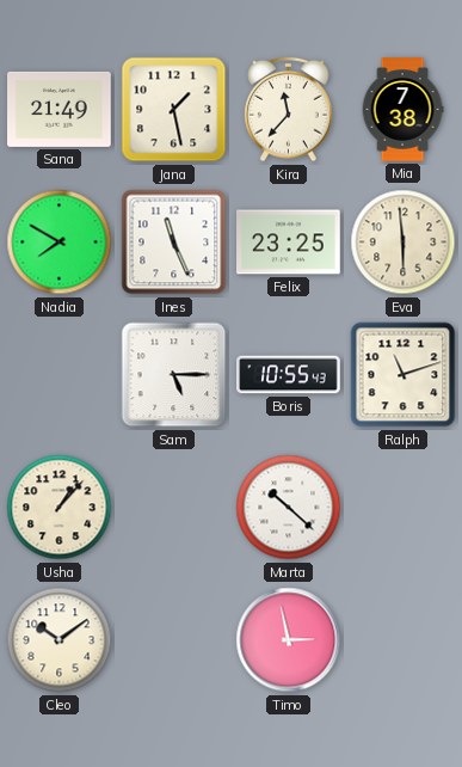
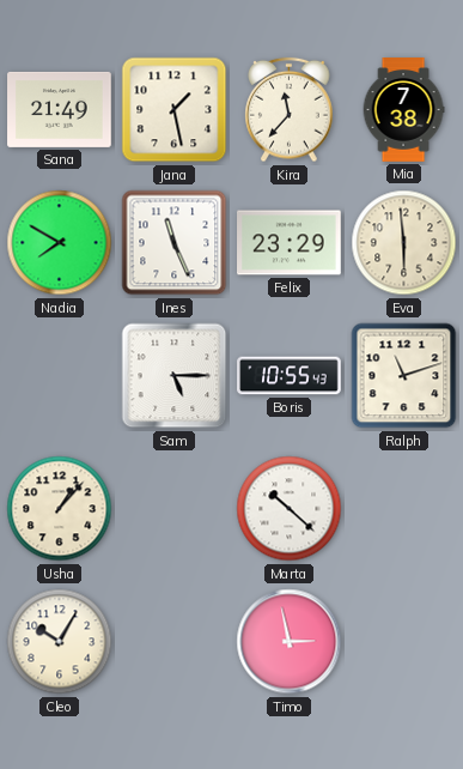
Felix: 23:25 -> 23:29 (290, 243)
Cleo: 10:09 -> 10:05 (60, 642)
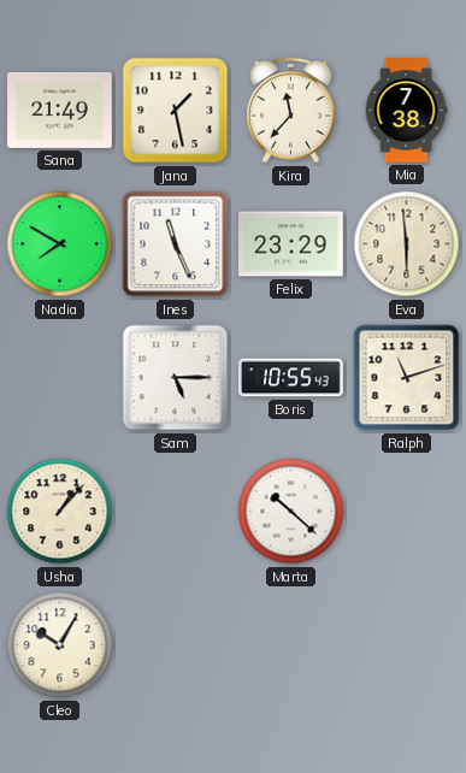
Timo: 2:58 -> none (290, 642)
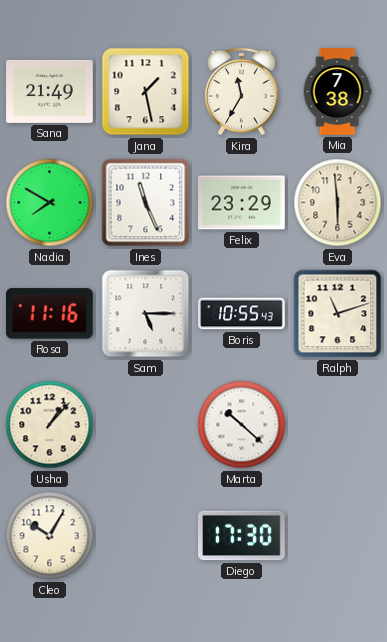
Kira: 11:37 -> 11:35 (242, 92)
Rosa: none -> 11:16 (50, 314)
Diego: none -> 17:30 (242, 536)
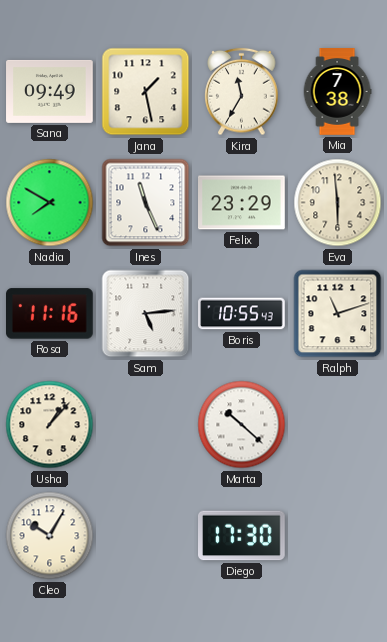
Sana: 21:49 -> 09:49 (50, 91)
Sam: 5:15 -> 5:14 (146, 314)
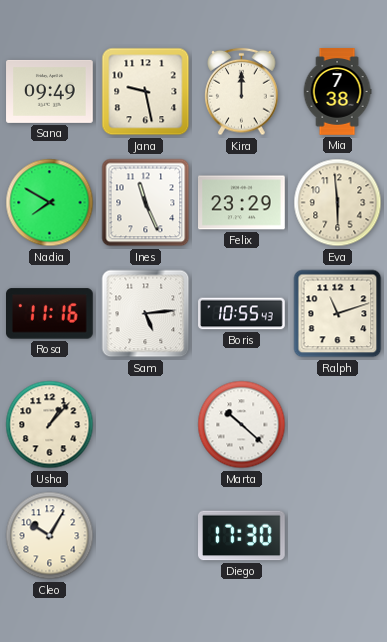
Jana: 1:28 -> 9:28 (146, 92)
Kira: 11:35 -> 12:00 (242, 92)
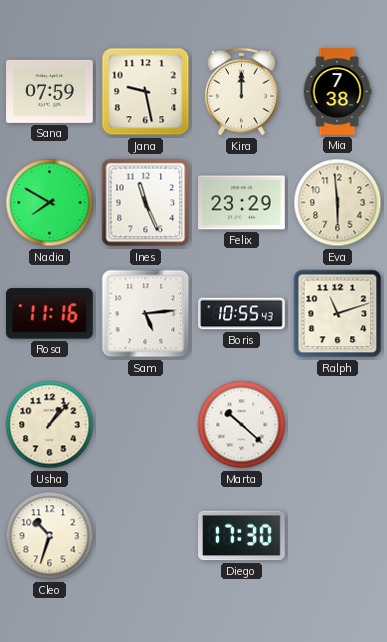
Sana: 09:49 -> 07:59 (50, 91)
Cleo: 10:05 -> 10:33 (50, 536)
